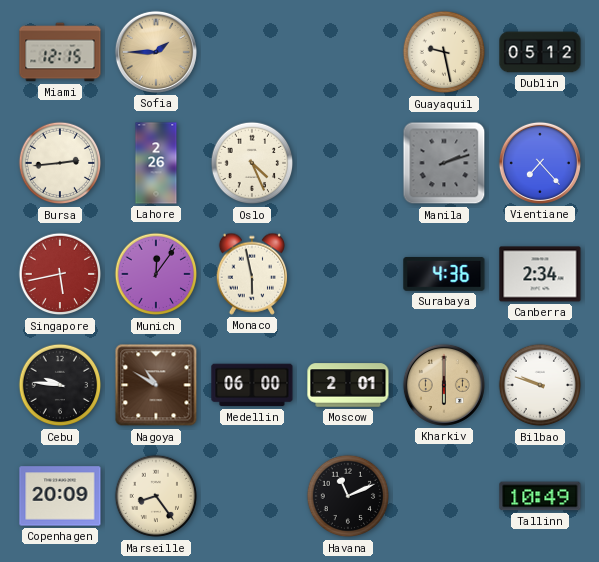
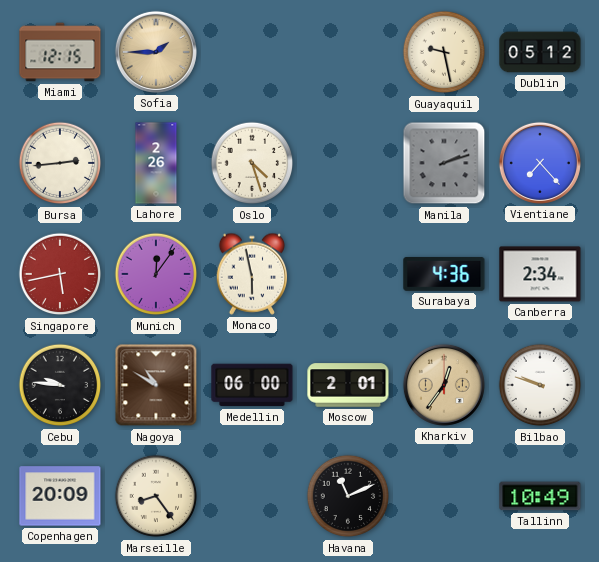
Oslo: 4:26 -> 4:27 (252, 163)
Kharkiv: 6:00 -> 12:36 (444, 385)
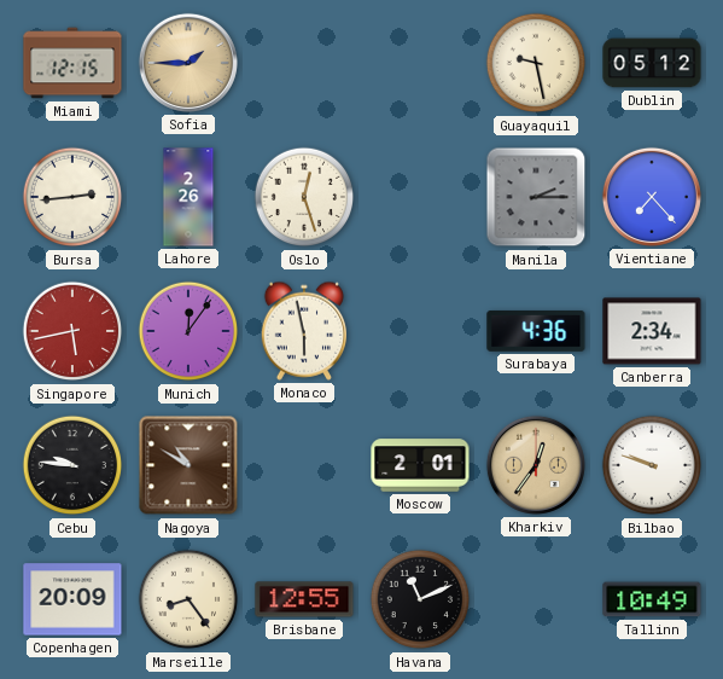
Oslo: 4:27 -> 12:27 (304, 197)
Manila: 2:12 -> 2:15 (536, 197)
Medellin: 06:00 -> none (252, 385)
Brisbane: none -> 12:55 (304, 599)
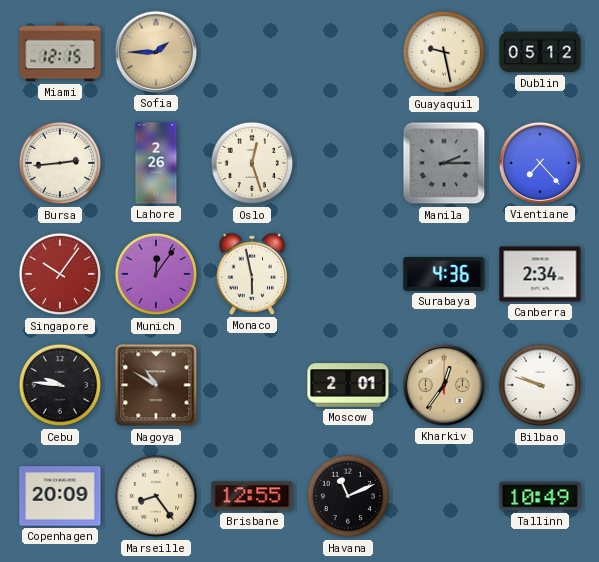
Singapore: 5:43 -> 10:06 (60, 274)
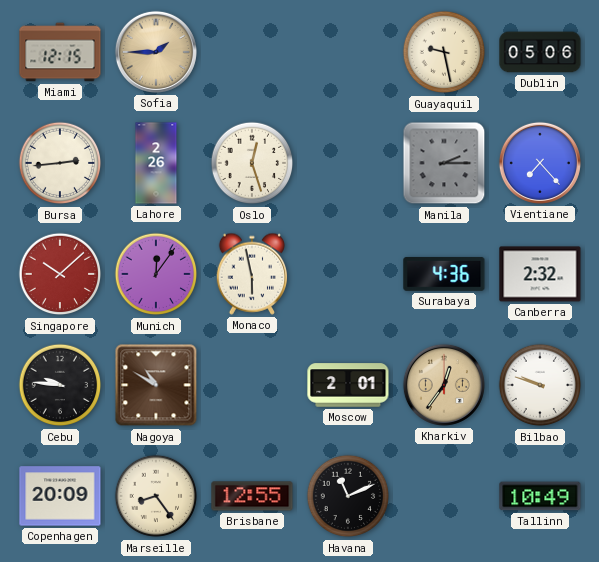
Dublin: 05:12 -> 05:06 (540, 52)
Singapore: 10:06 -> 10:08 (60, 274)
Canberra: 2:34 -> 2:32 (540, 274)
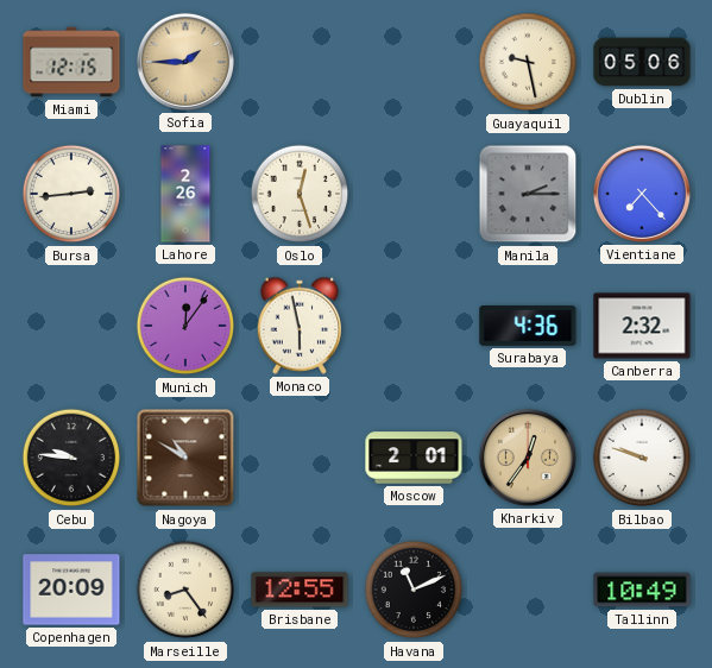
Singapore: 10:08 -> none (60, 274)
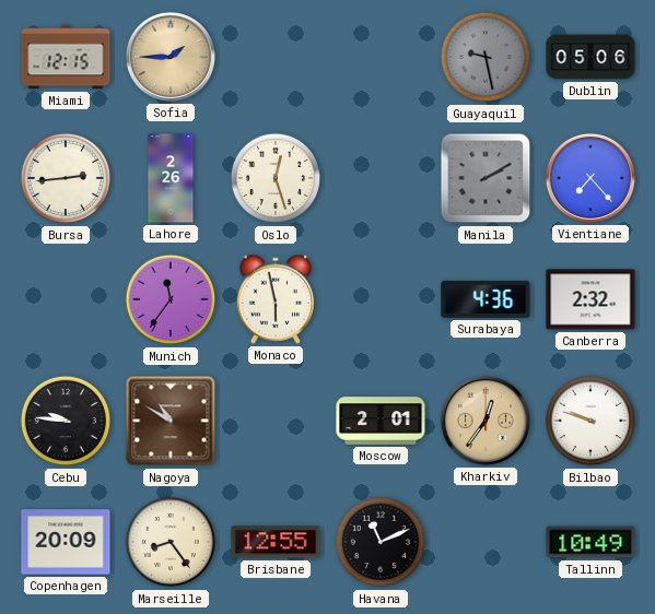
Guayaquil dial: cream -> grey (486, 57)
Manila: 2:15 -> 2:10 (486, 178)
Munich: 12:06 -> 11:36 (171, 299)
